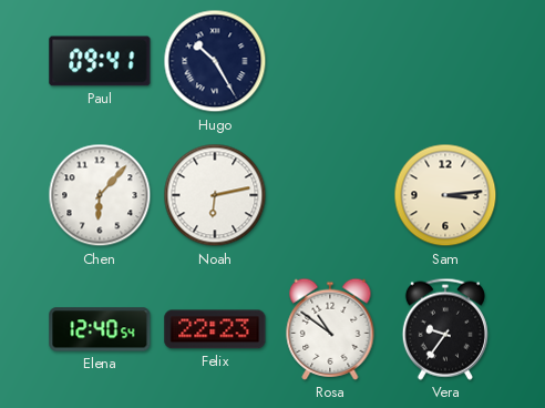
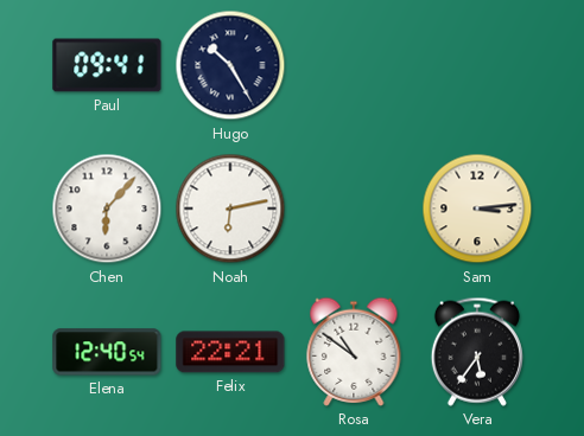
Felix: 22:23 -> 22:21 (230, 352)
Vera: 9:36 -> 5:36 (477, 352)
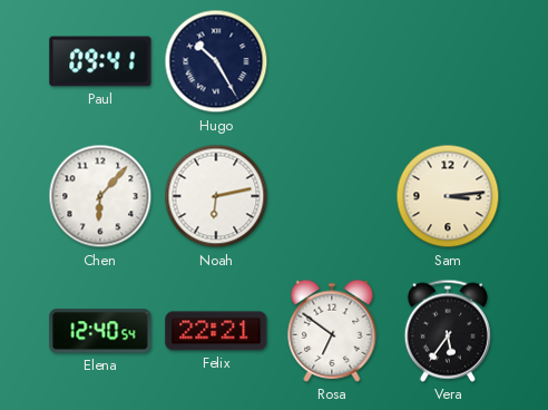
Rosa: 10:51 -> 6:51 (332, 331)
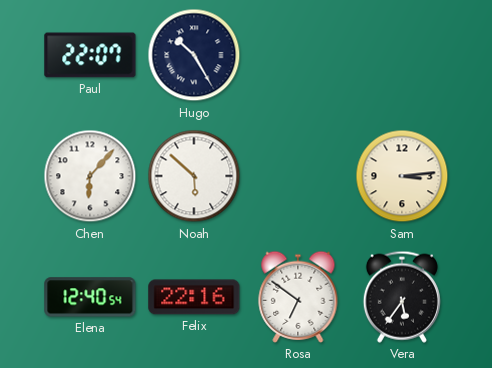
Paul: 09:41 -> 22:07 (90, 55)
Noah: 6:13 -> 5:52 (194, 176)
Felix: 22:21 -> 22:16 (194, 297)
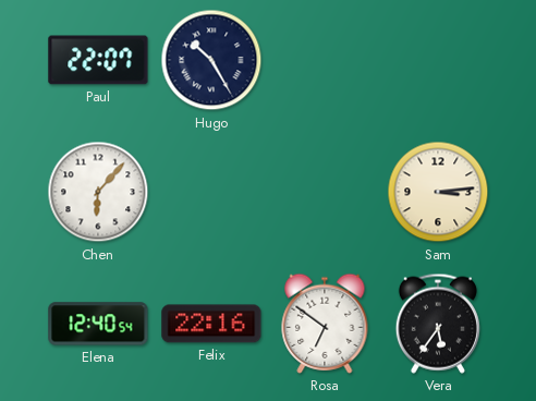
Noah: 5:52 -> none (194, 176)
